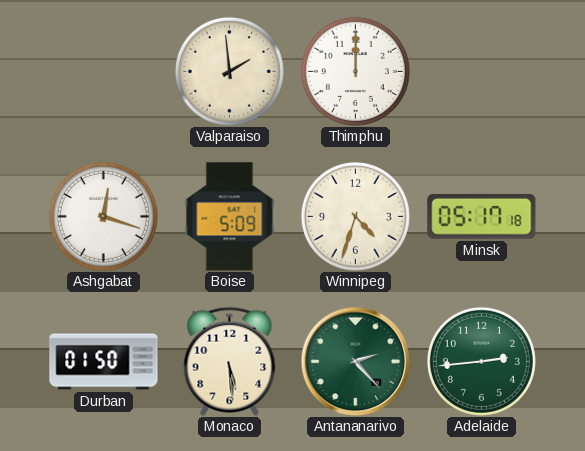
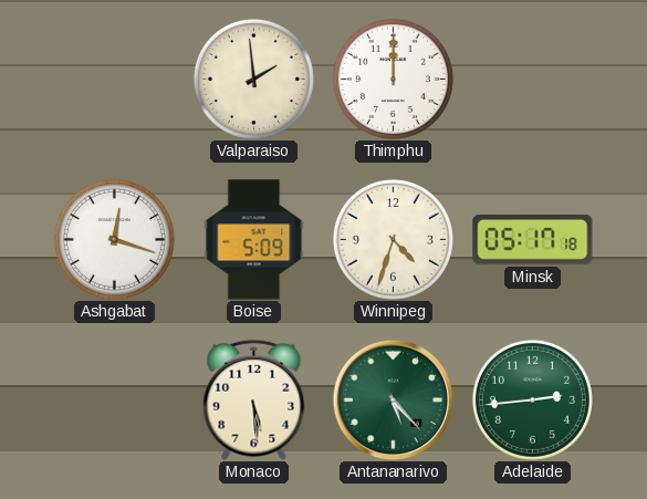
Durban: 01:50 -> none (104, 362)
Antananarivo: 2:23 -> 5:23 (393, 399)
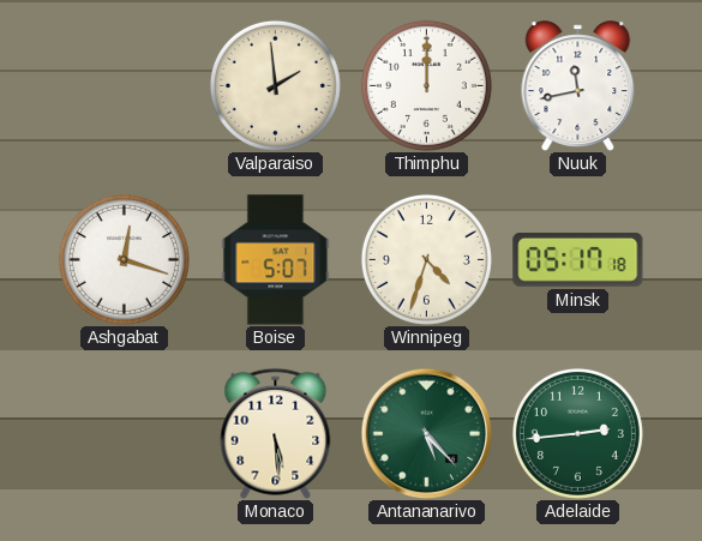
Nuuk: none -> 11:43 (578, 86)
Boise: 5:09 -> 5:07 (276, 260)
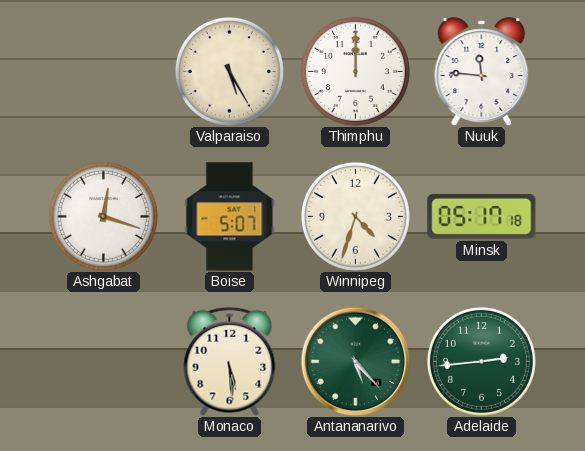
Valparaiso: 1:59 -> 5:25 (229, 71)
Nuuk: 11:43 -> 11:46 (482, 72)
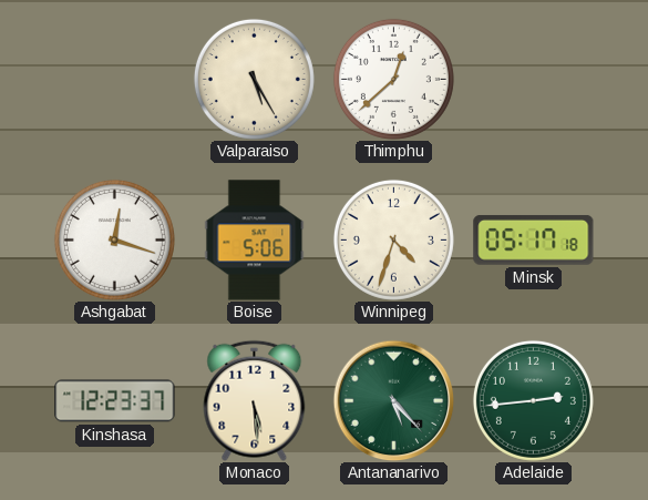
Thimphu: 12:00 -> 12:38 (393, 79)
Nuuk: 11:46 -> none (482, 72)
Boise: 5:07 -> 5:06 (255, 241)
Kinshasa: none -> 12:23 (115, 401)
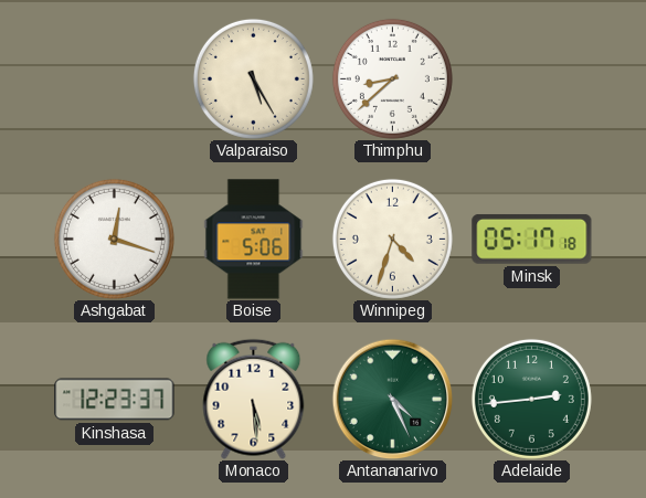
Thimphu: 12:38 -> 8:38 (392, 78)
Antananarivo: 5:23 -> 4:26 (392, 399)
